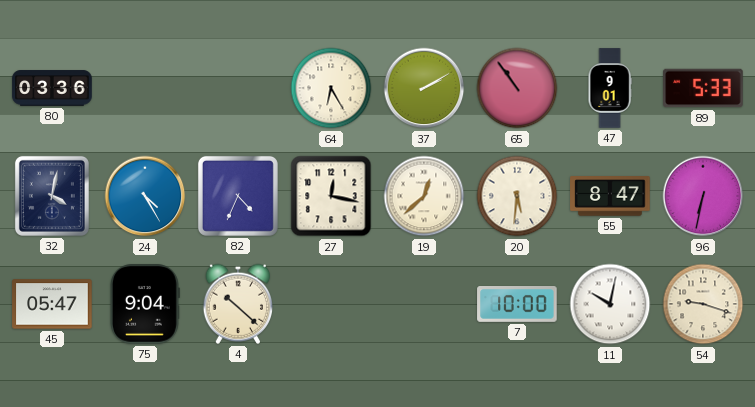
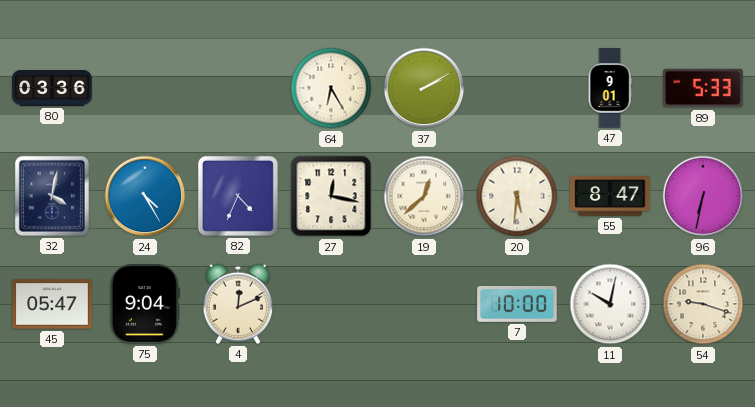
65: 10:54 -> none (517, 88)
4: 10:22 -> 12:11 (238, 304)
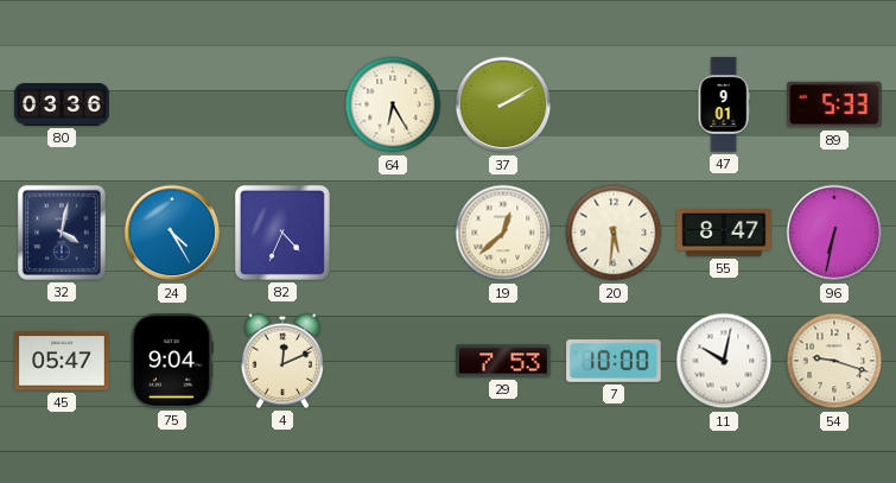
27: 12:17 -> none (331, 196)
29: none -> 7:53 (503, 361)
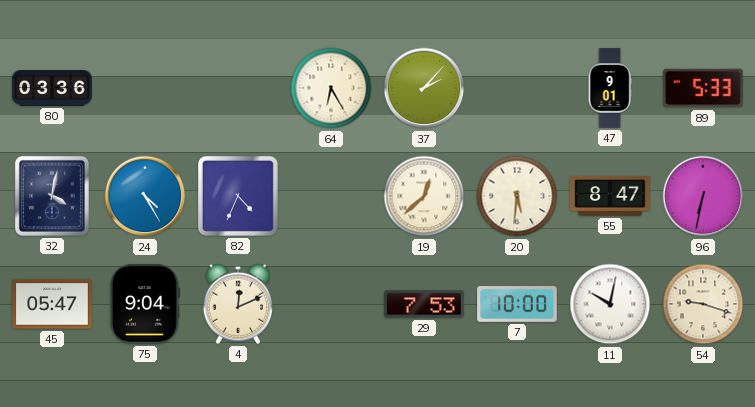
37: 2:10 -> 2:07 (424, 88)
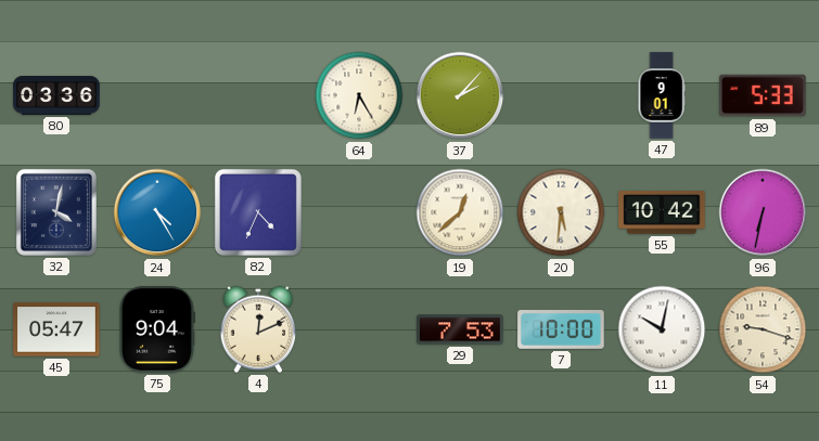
55: 8:47 -> 10:42 (662, 212)
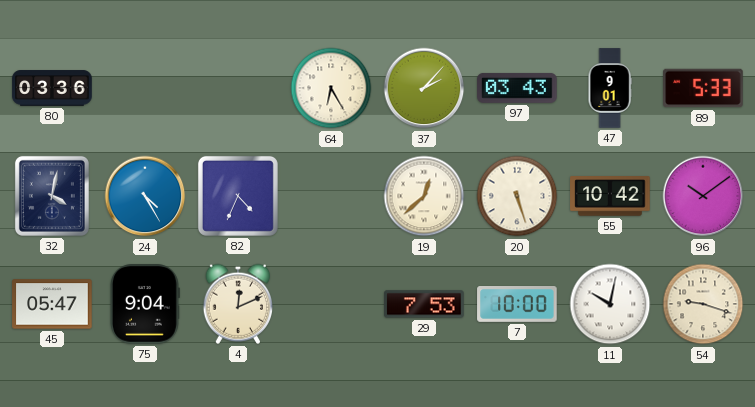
97: none -> 03:43 (517, 88)
20: 5:31 -> 5:27 (517, 196)
96: 6:32 -> 10:09 (703, 196)
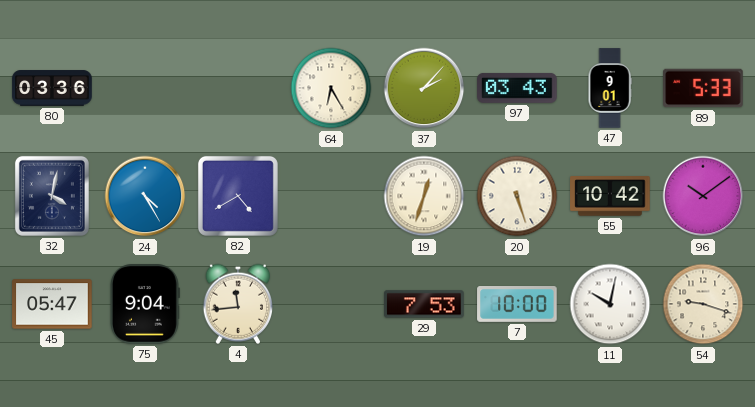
82: 4:34 -> 4:40 (238, 196)
19: 12:38 -> 12:33 (424, 196)
4: 12:11 -> 11:44 (238, 304)
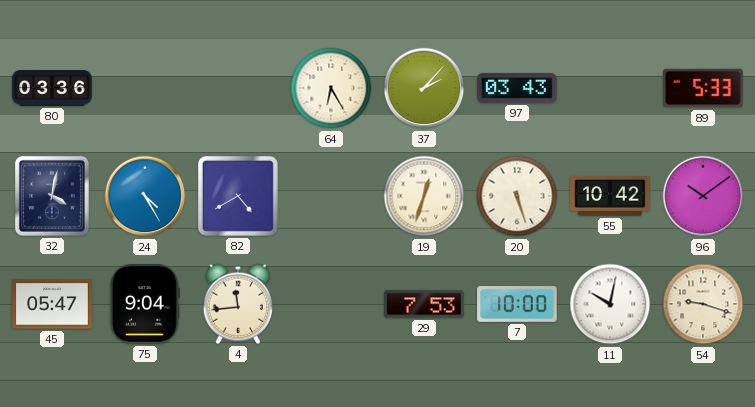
47: 9:01 -> none (610, 88)
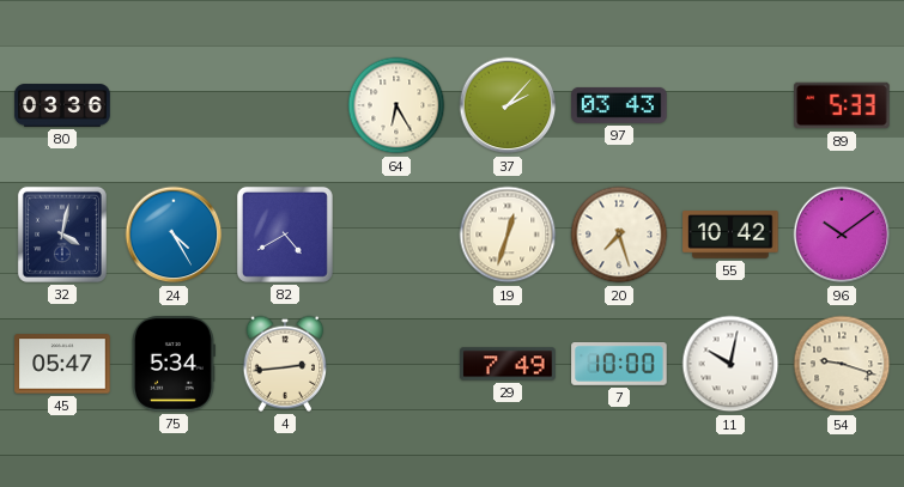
20: 5:27 -> 7:27 (619, 235)
75: 9:04 -> 5:34 (174, 364)
4: 11:44 -> 2:44 (285, 364)
29: 7:53 -> 7:49 (508, 364)
